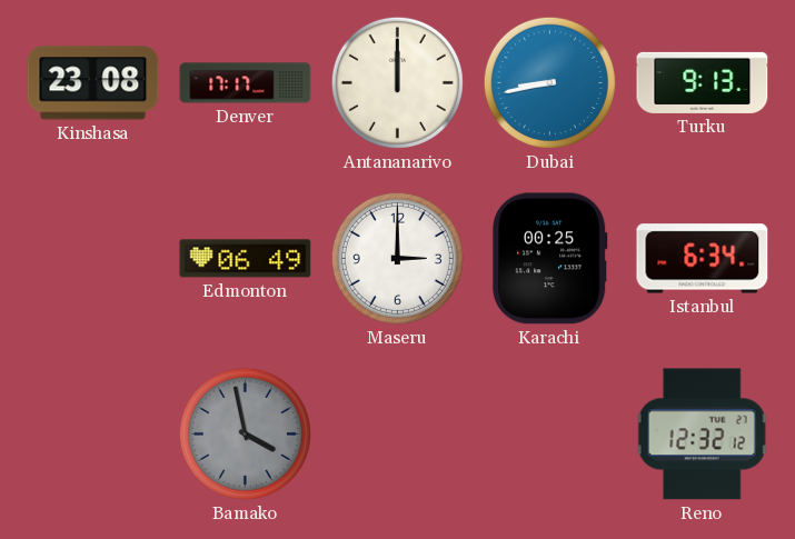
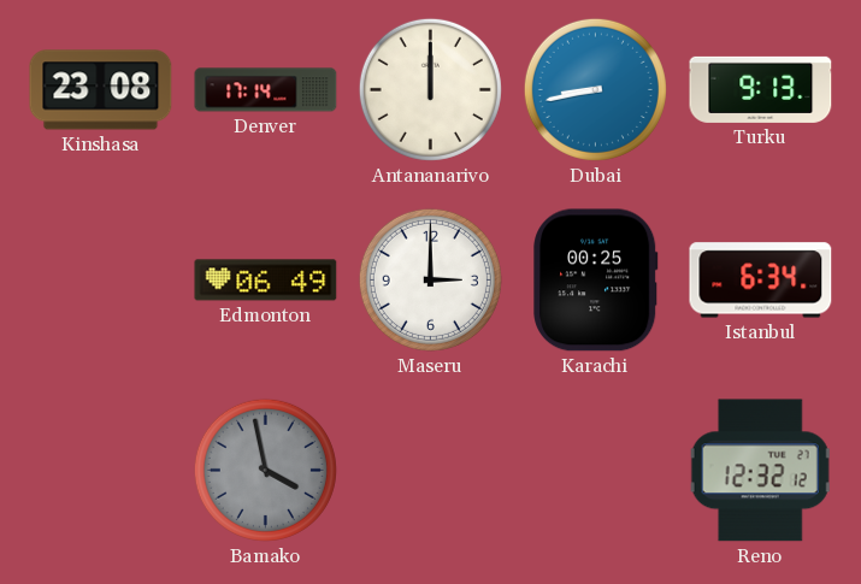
Denver: 17:17 -> 17:14 (266, 90)
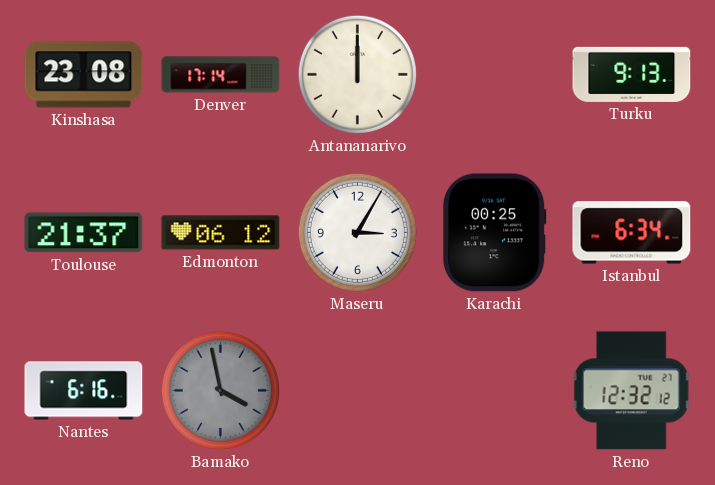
Dubai: 8:43 -> none (595, 89)
Toulouse: none -> 21:37 (84, 233)
Edmonton: 06:49 -> 06:12 (221, 233)
Maseru: 3:00 -> 3:05 (357, 232)
Nantes: none -> 6:16 (84, 391)
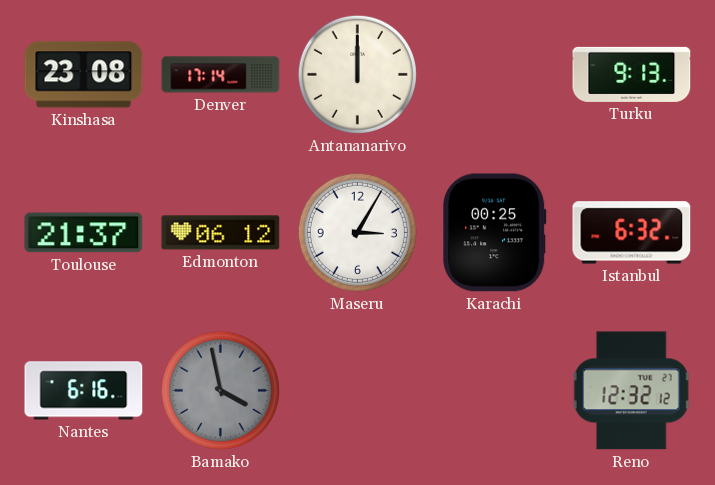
Istanbul: 6:34 -> 6:32 (632, 233)
